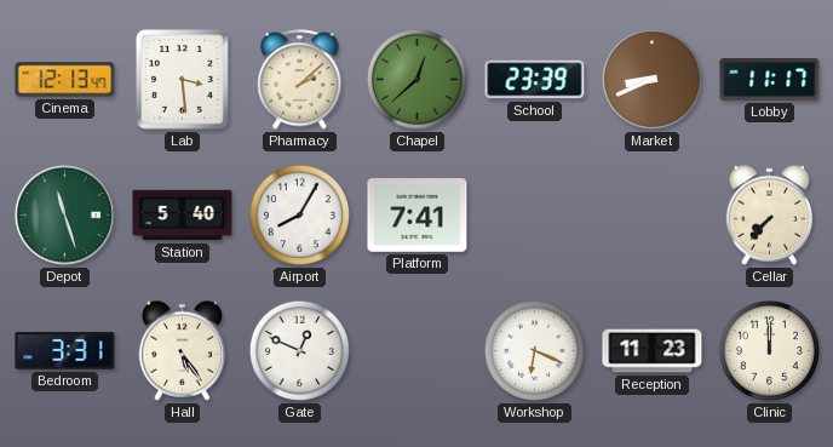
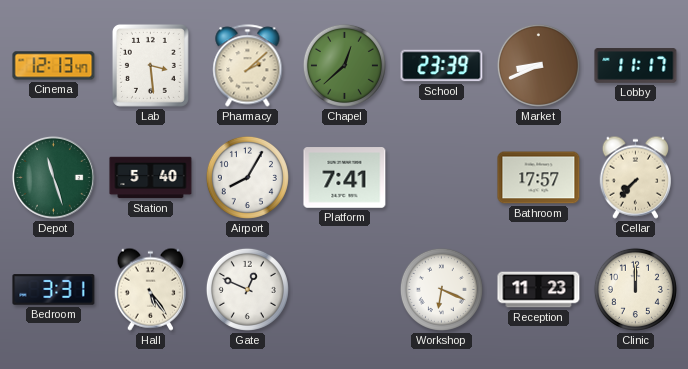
Bathroom: none -> 17:57 (539, 178)
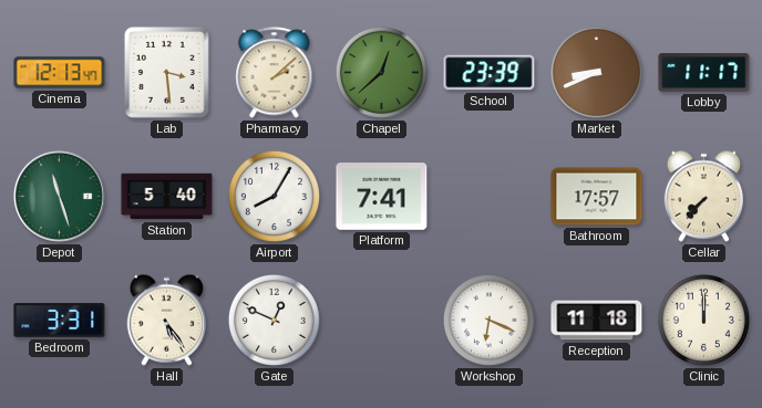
Reception: 11:23 -> 11:18 (597, 321)
